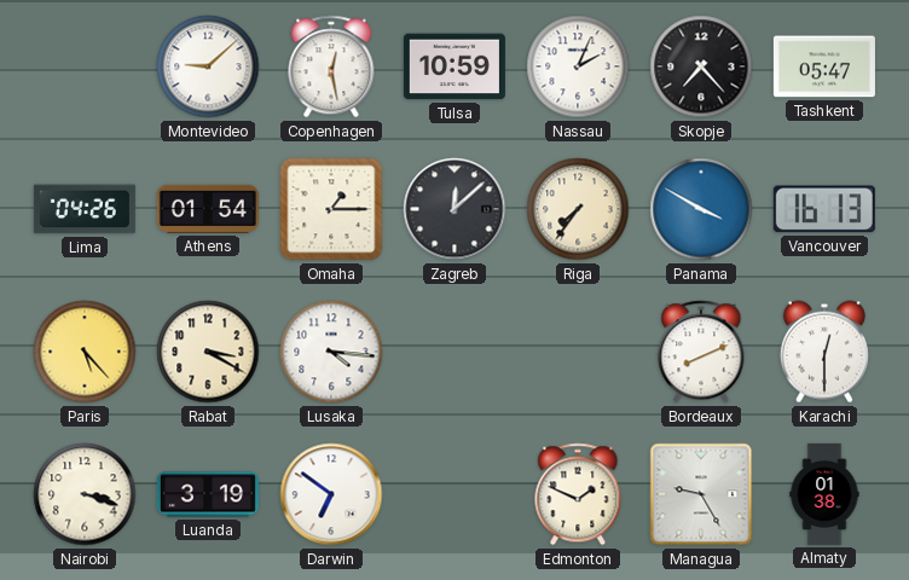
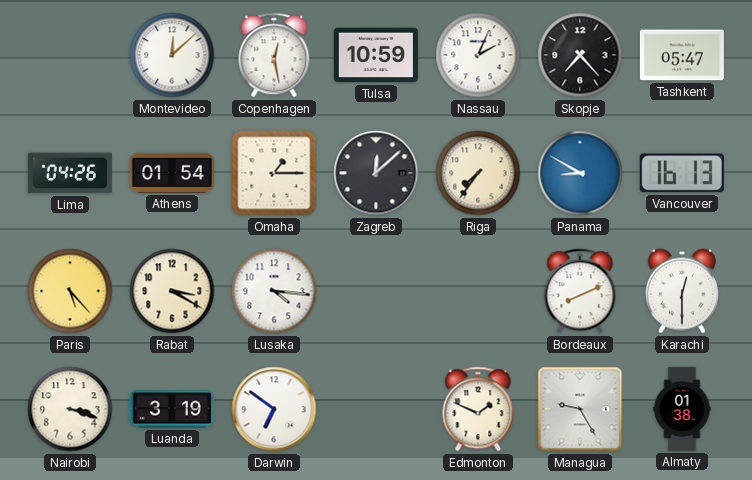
Montevideo: 9:08 -> 12:08 (172, 55)
Panama: 3:50 -> 8:50 (580, 173)
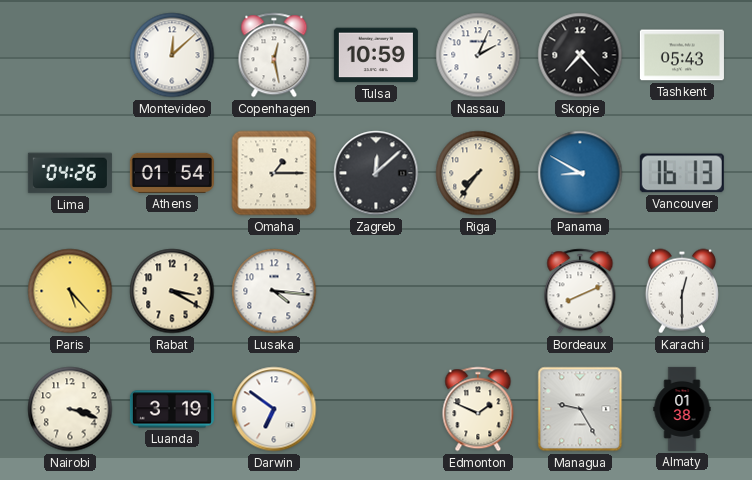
Tashkent: 05:47 -> 05:43 (682, 55)
